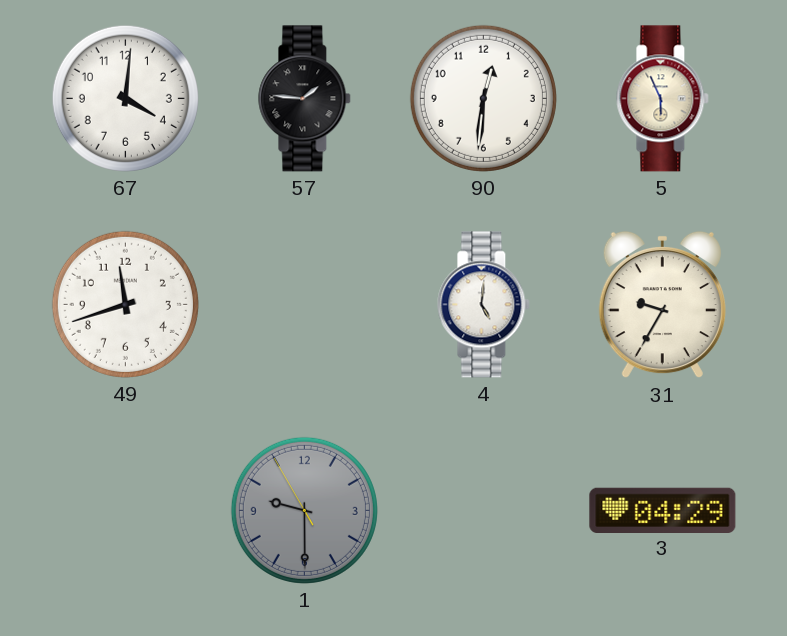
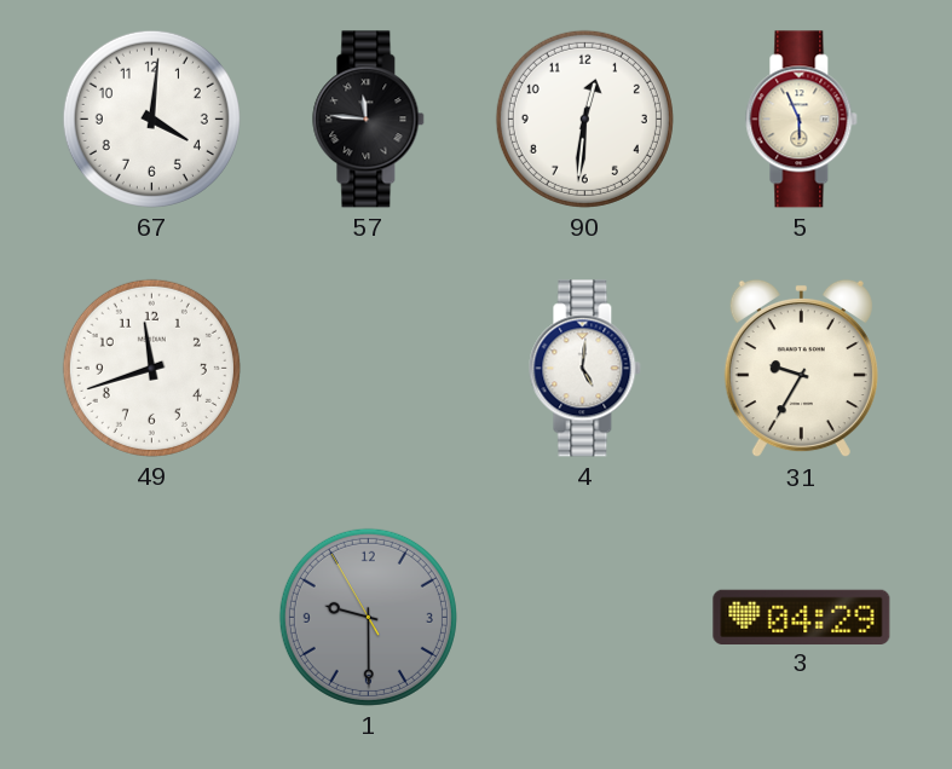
57: 1:46 -> 11:46 (369, 120)
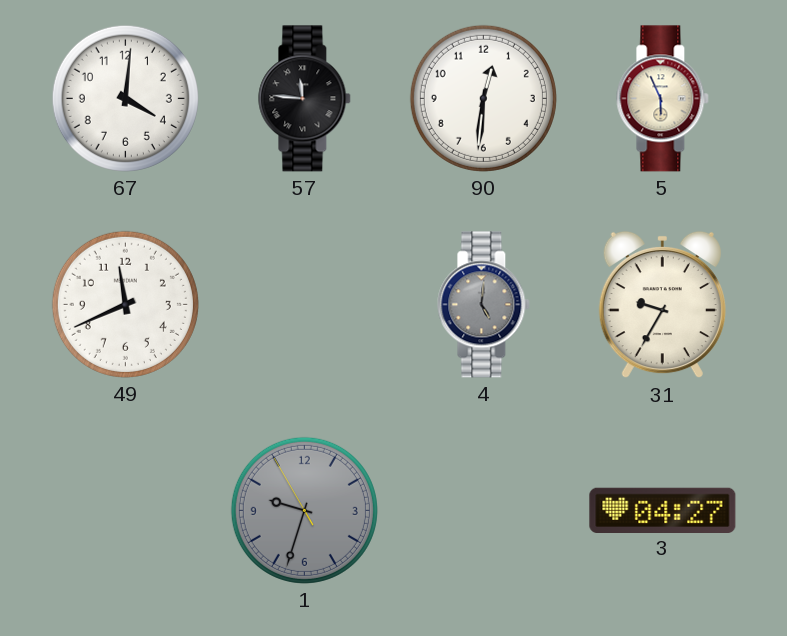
49: 11:42 -> 11:41 (125, 304)
4 dial: white -> grey (484, 305)
1: 9:29 -> 9:32 (304, 510)
3: 04:29 -> 04:27 (663, 510)
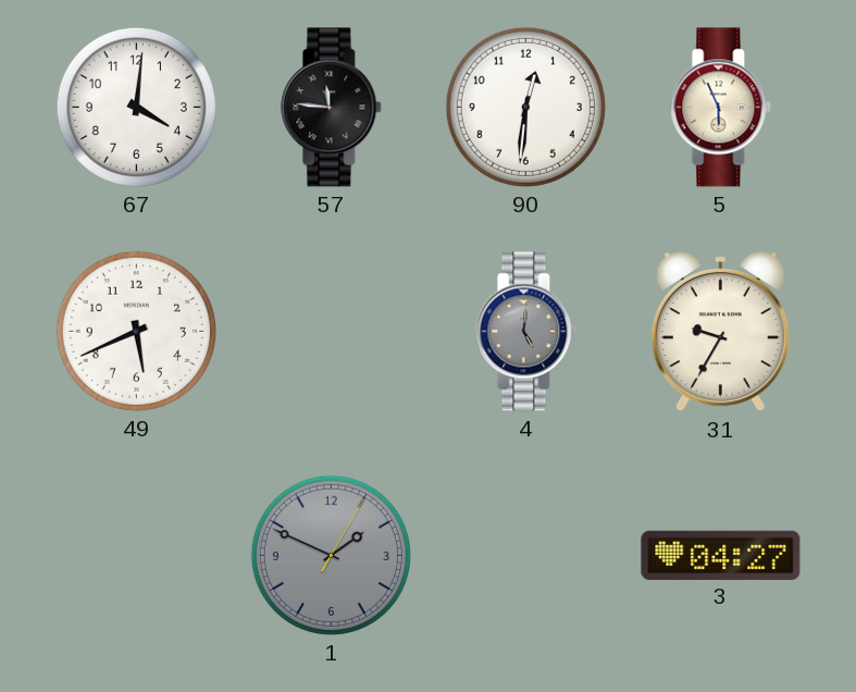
49: 11:41 -> 5:41 (136, 331)
1: 9:32 -> 1:49 (331, 555)
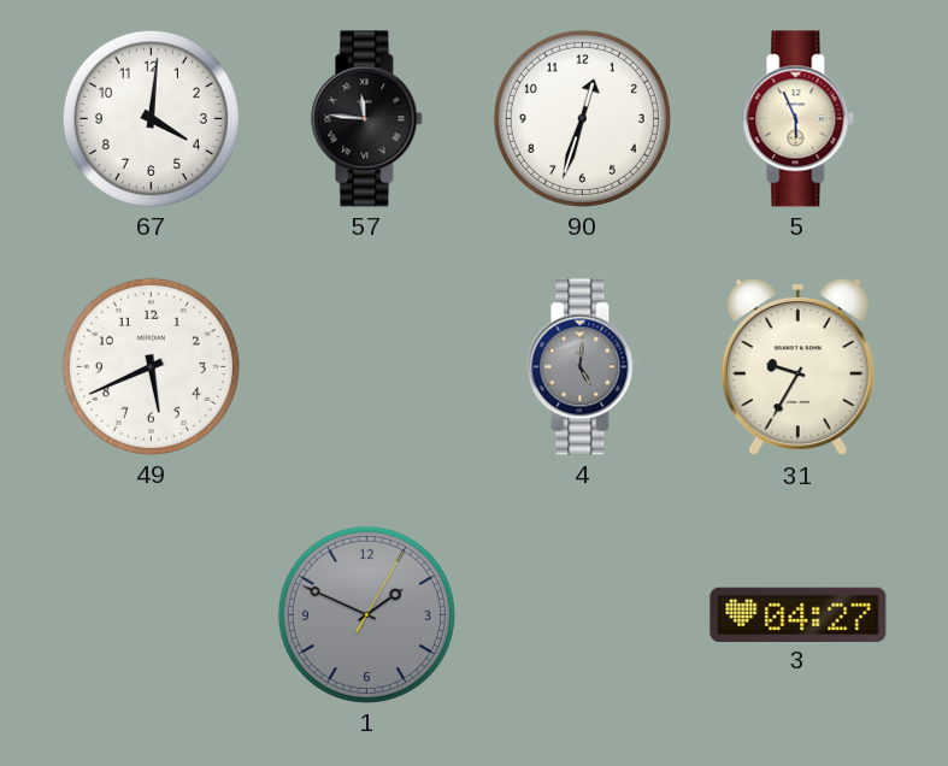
90: 12:31 -> 12:33 (582, 118)
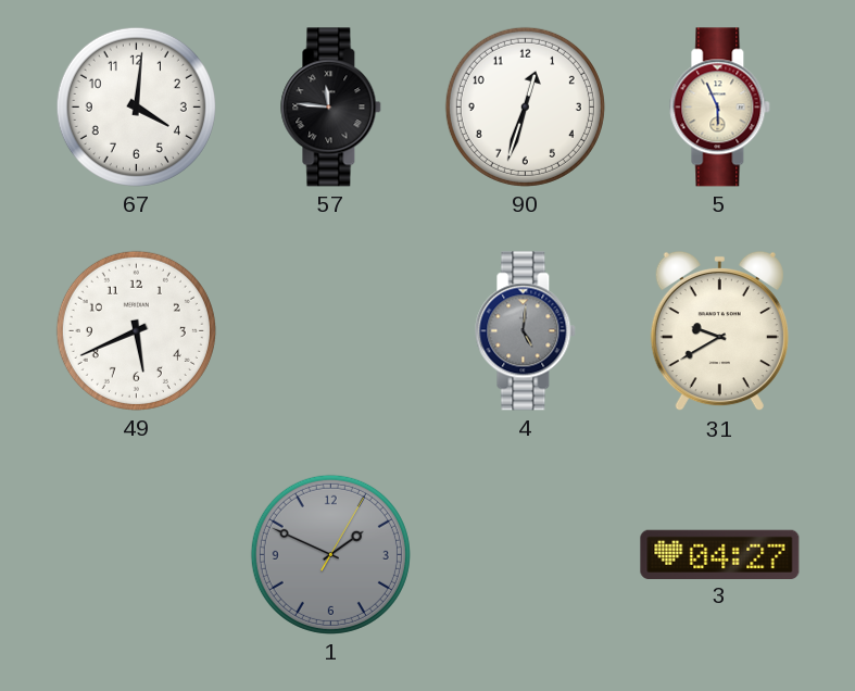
31: 9:35 -> 9:40 (719, 331)
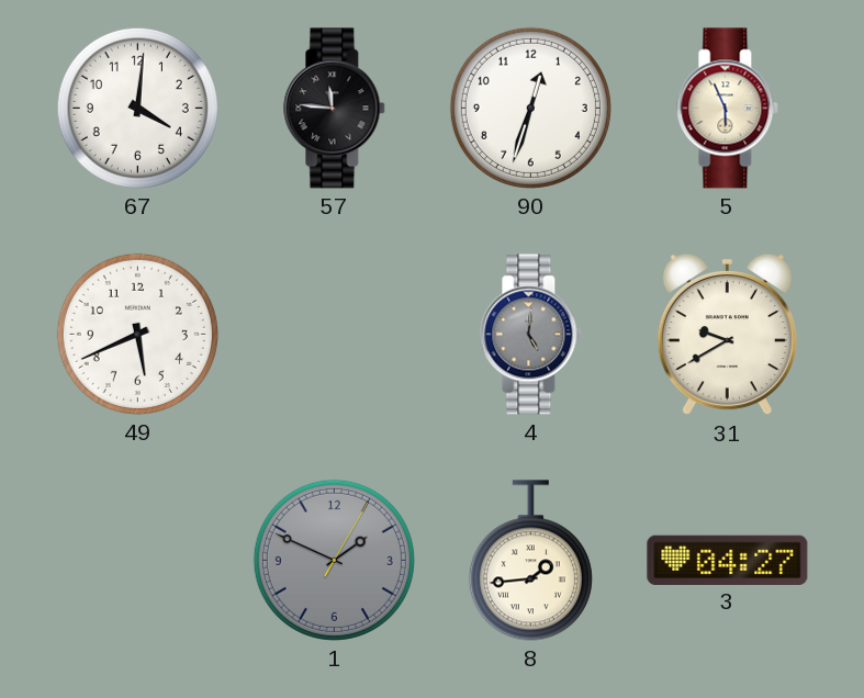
8: none -> 1:44 (530, 561)
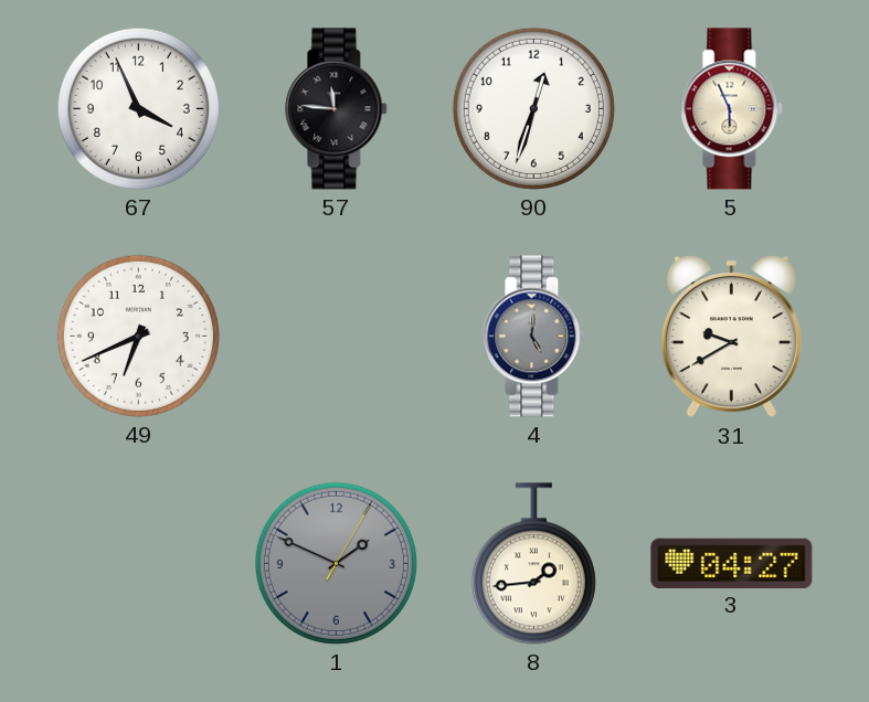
67: 4:01 -> 3:56 (138, 108)
49: 5:41 -> 6:41 (138, 336)
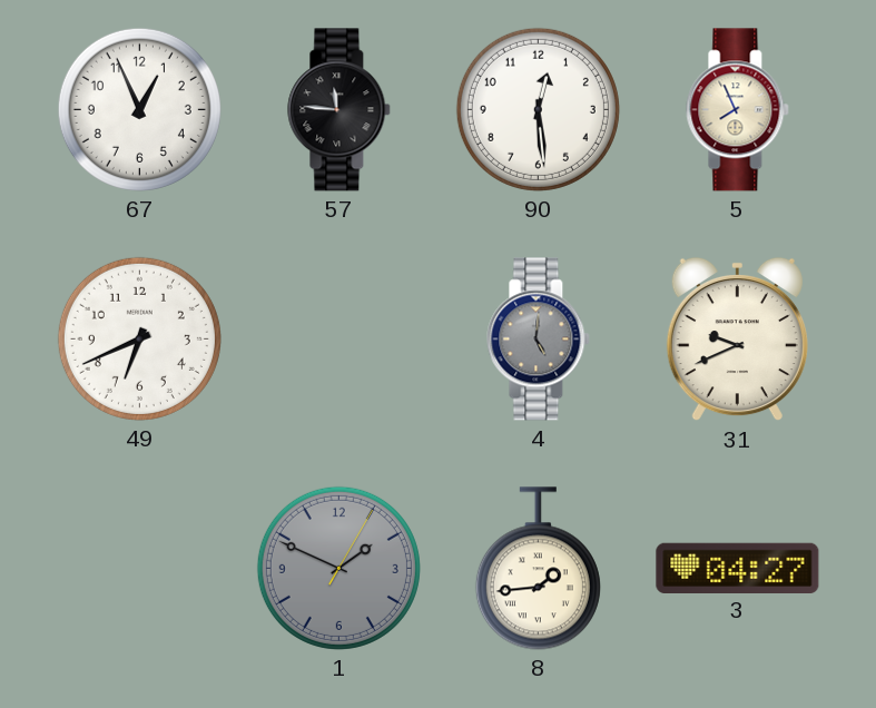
67: 3:56 -> 12:56 (139, 109)
90: 12:33 -> 12:29 (538, 109)
5: 5:56 -> 7:56 (738, 110)
31: 9:40 -> 9:41 (737, 340)
